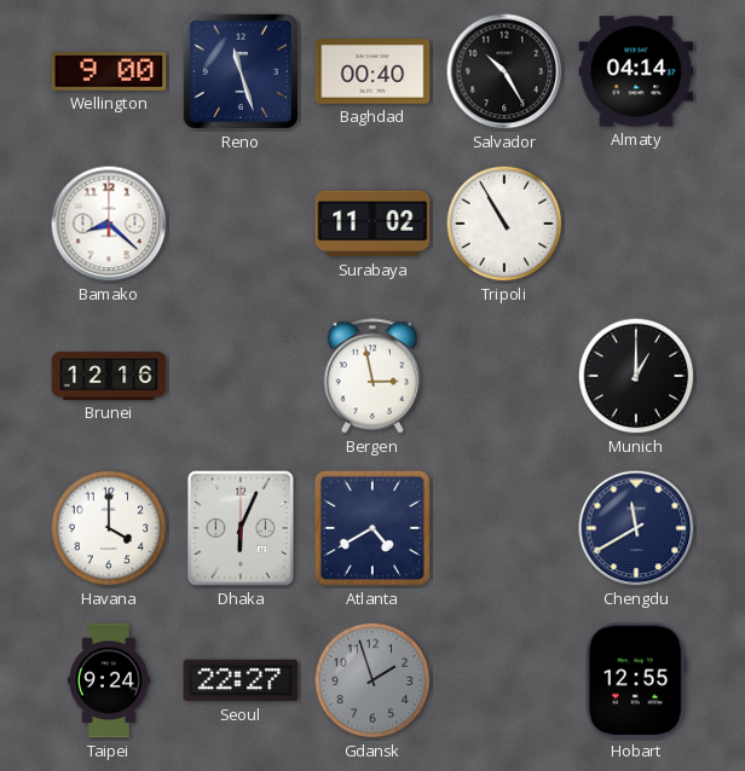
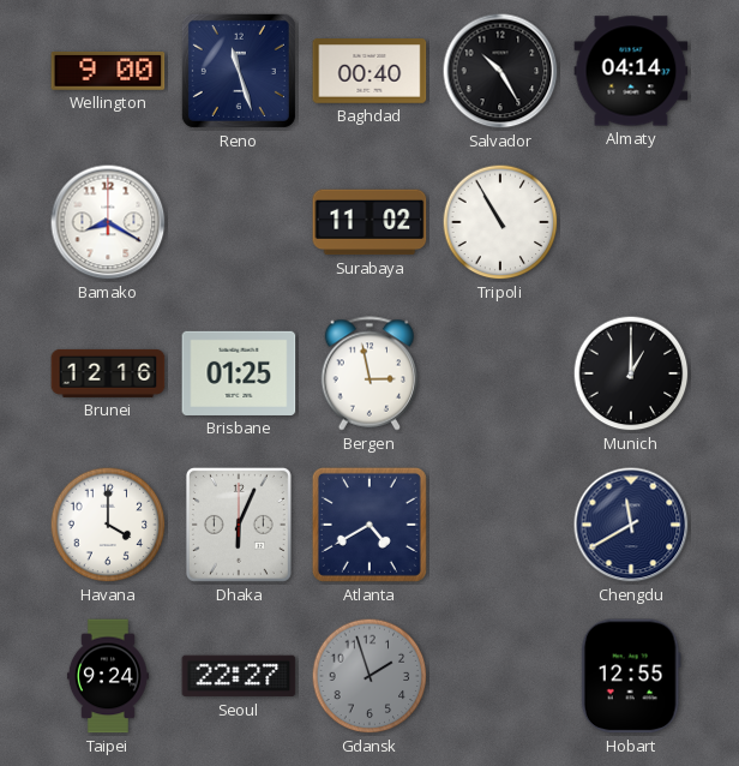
Bamako: 8:22 -> 8:20 (108, 222)
Brisbane: none -> 01:25 (239, 373)
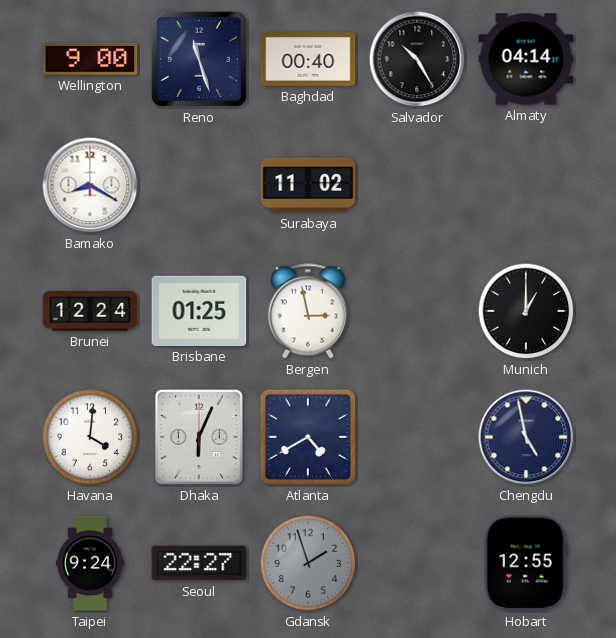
Tripoli: 10:55 -> none (500, 222)
Brunei: 12:16 -> 12:24 (90, 311)
Havana: 4:00 -> 4:01 (90, 437)
Chengdu: 11:40 -> 4:58 (526, 437)
